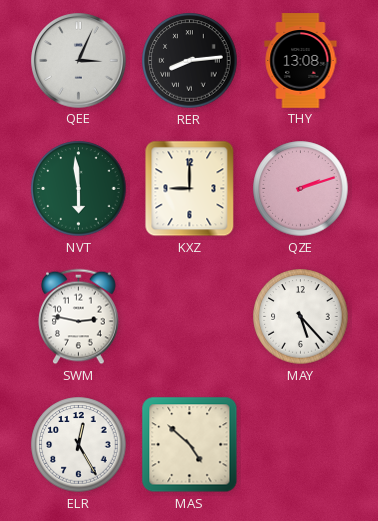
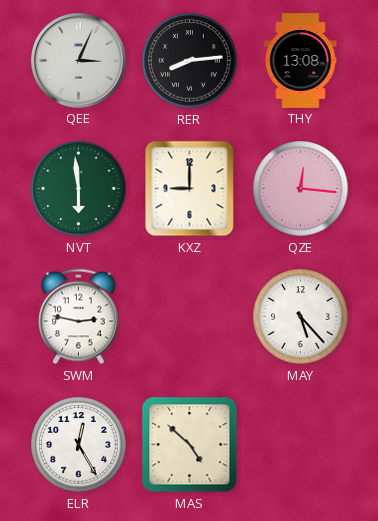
QZE: 2:12 -> 12:16 (301, 189)
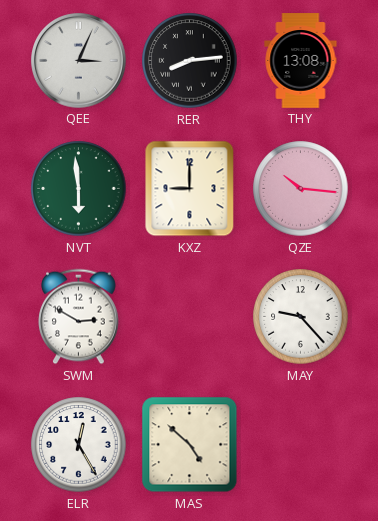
QZE: 12:16 -> 10:16 (301, 189)
SWM: 2:47 -> 2:50 (79, 317)
MAY: 5:23 -> 9:23 (301, 317)
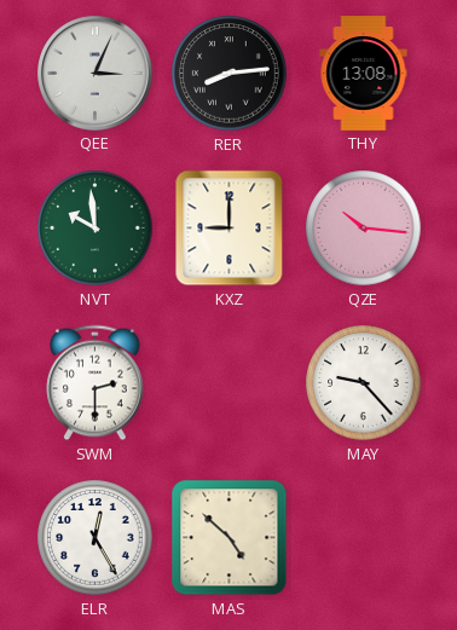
NVT: 5:59 -> 9:59 (96, 229)
SWM: 2:50 -> 2:30 (96, 383)
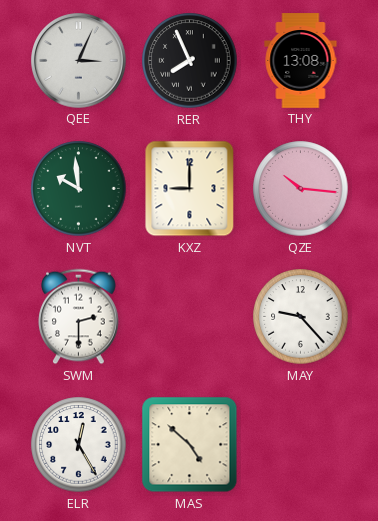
RER: 8:14 -> 7:56 (190, 61)
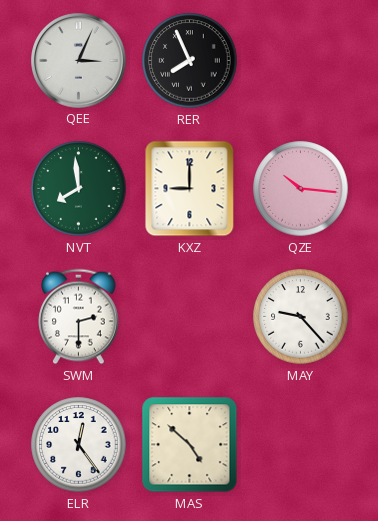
THY: 13:08 -> none (301, 61)
NVT: 9:59 -> 7:59 (79, 189)
ELR: 12:25 -> 12:24 (79, 445)
